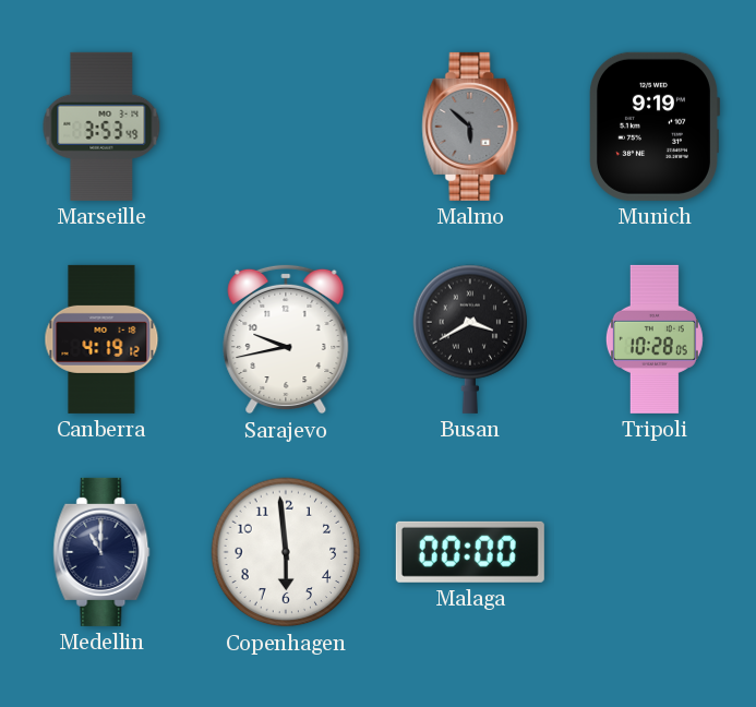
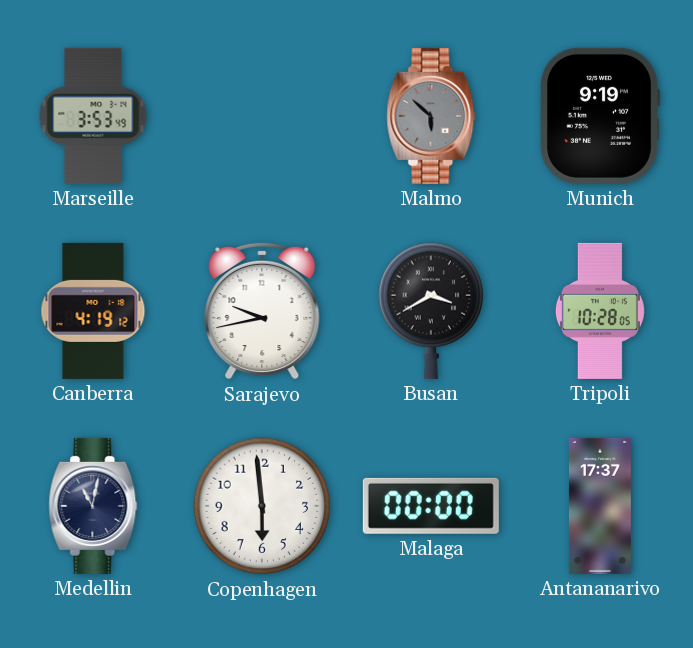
Medellin: 11:00 -> 11:02 (93, 506)
Antananarivo: none -> 17:37 (600, 506)
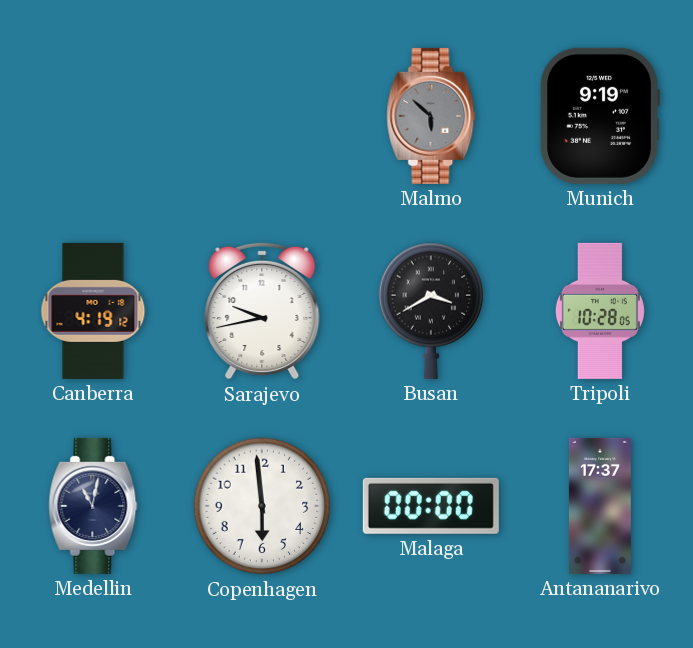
Marseille: 3:53 -> none (93, 116)
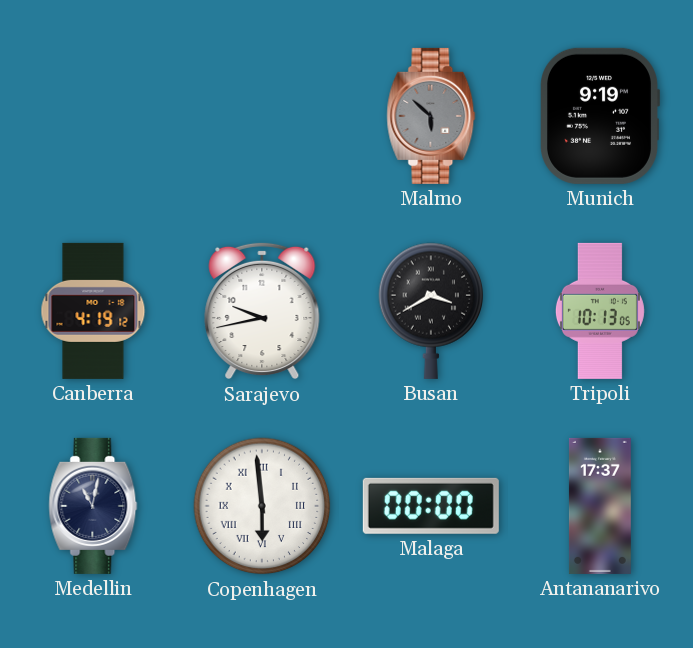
Tripoli: 10:28 -> 10:13 (600, 311)
Copenhagen numerals: Arabic -> Roman (262, 506)
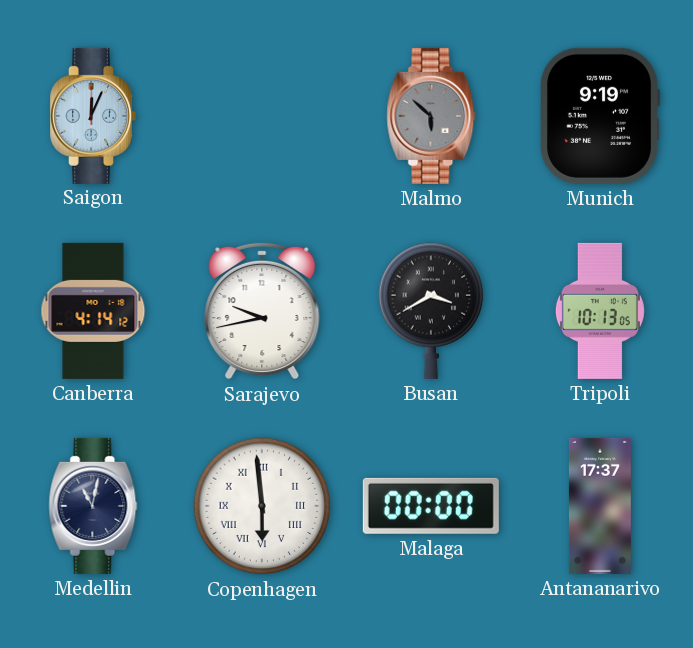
Saigon: none -> 12:04 (93, 116)
Canberra: 4:19 -> 4:14 (93, 311)
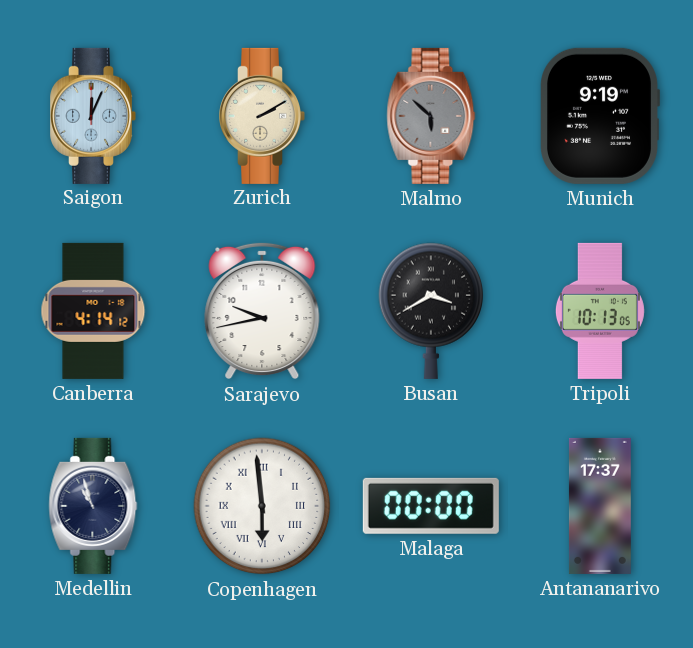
Zurich: none -> 2:10 (262, 116)
Medellin: 11:02 -> 10:57 (93, 506)
